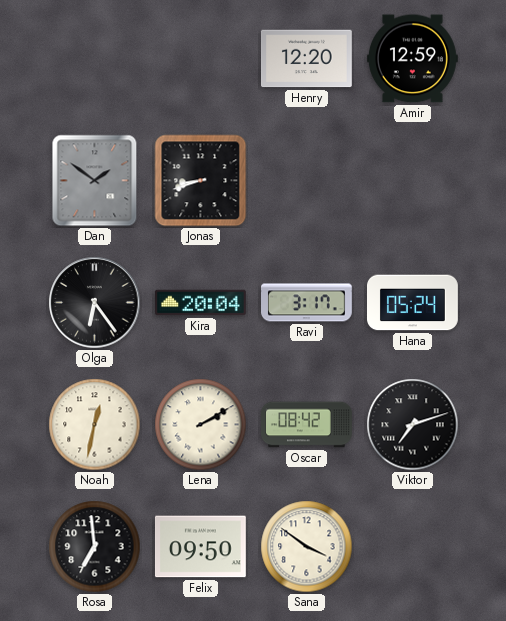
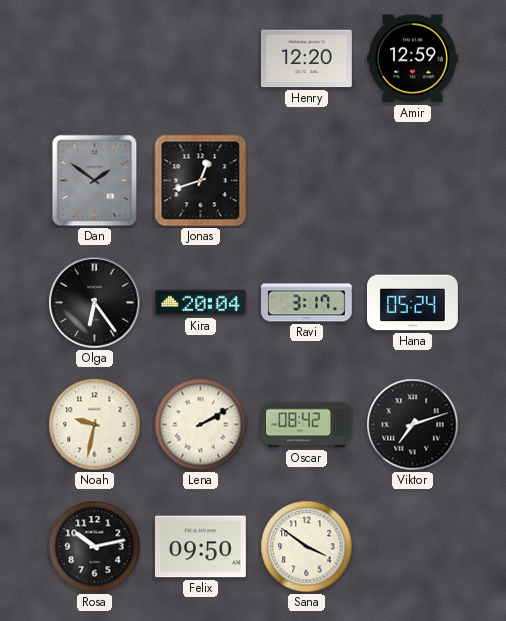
Jonas: 8:42 -> 12:42 (201, 181)
Noah: 12:32 -> 9:32 (95, 425)
Rosa: 6:59 -> 10:13 (95, 547)
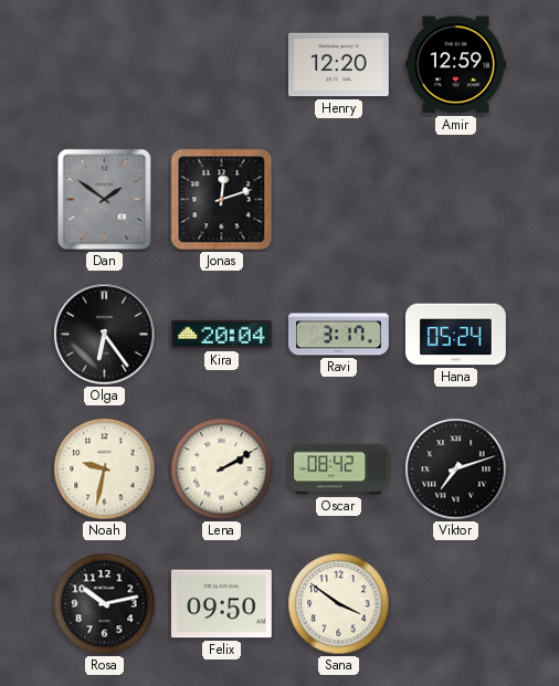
Jonas: 12:42 -> 12:12 (222, 200)
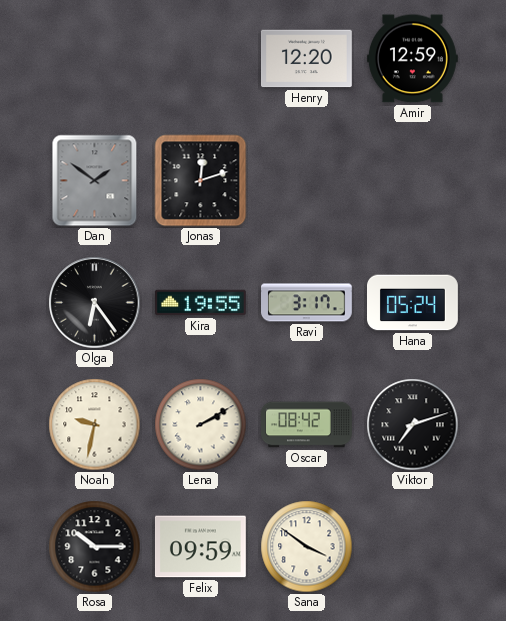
Kira: 20:04 -> 19:55 (201, 303)
Rosa: 10:13 -> 10:15 (95, 547)
Felix: 09:50 -> 09:59 (200, 547)
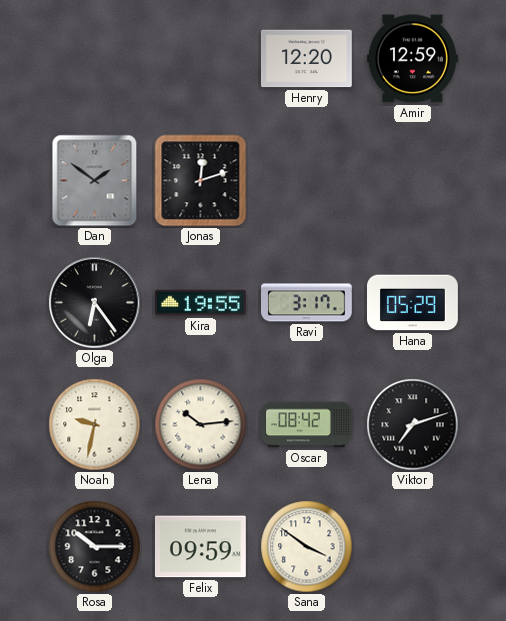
Hana: 05:24 -> 05:29 (413, 303)
Lena: 2:10 -> 10:14 (201, 425)
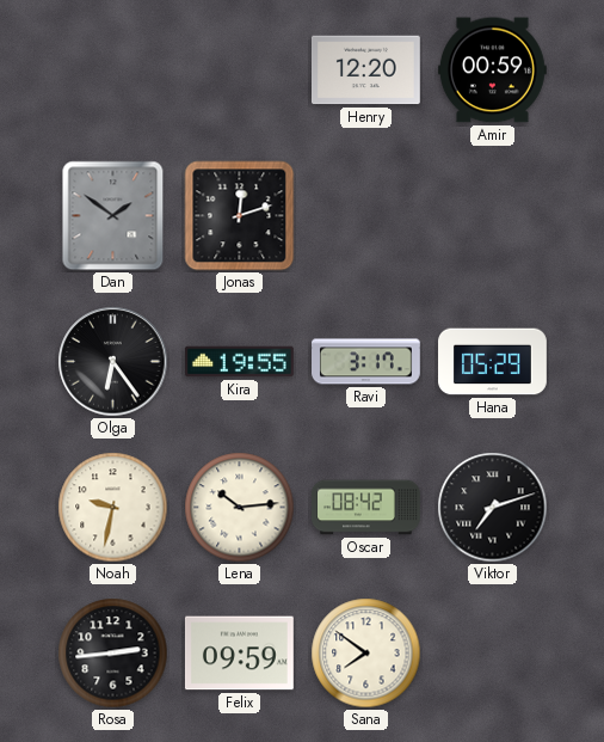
Amir: 12:59 -> 00:59 (493, 70)
Rosa: 10:15 -> 2:44 (113, 654)
Sana: 3:51 -> 7:51 (366, 654)
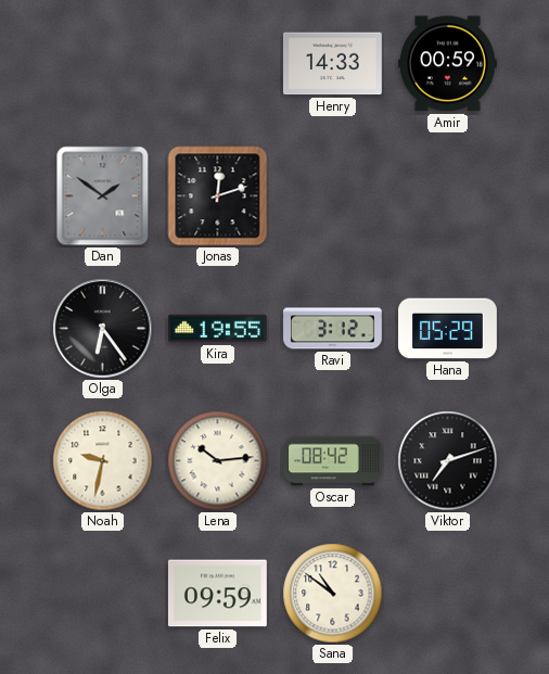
Henry: 12:20 -> 14:33 (333, 64)
Ravi: 3:17 -> 3:12 (333, 329)
Rosa: 2:44 -> none (113, 654)
Sana: 7:51 -> 10:51 (333, 594)
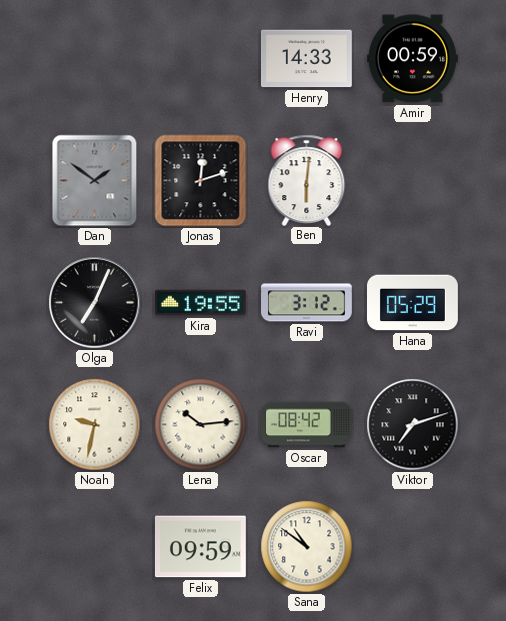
Ben: none -> 6:01 (307, 180)
Olga: 6:24 -> 7:04 (95, 303)
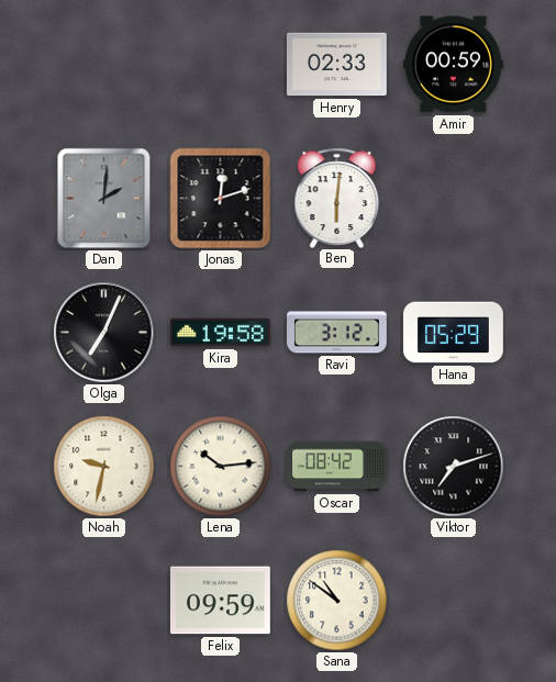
Henry: 14:33 -> 02:33 (337, 65)
Dan: 1:51 -> 2:01 (104, 199)
Kira: 19:55 -> 19:58 (221, 333)
